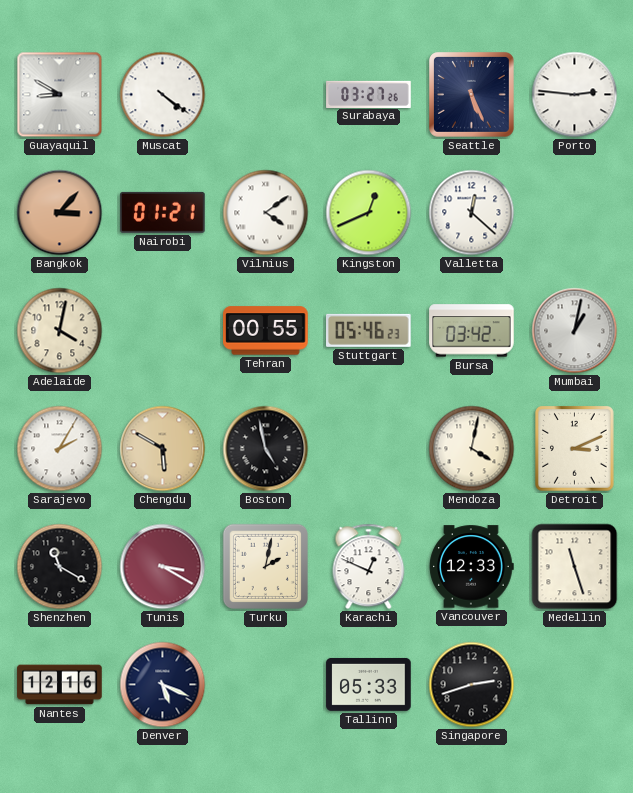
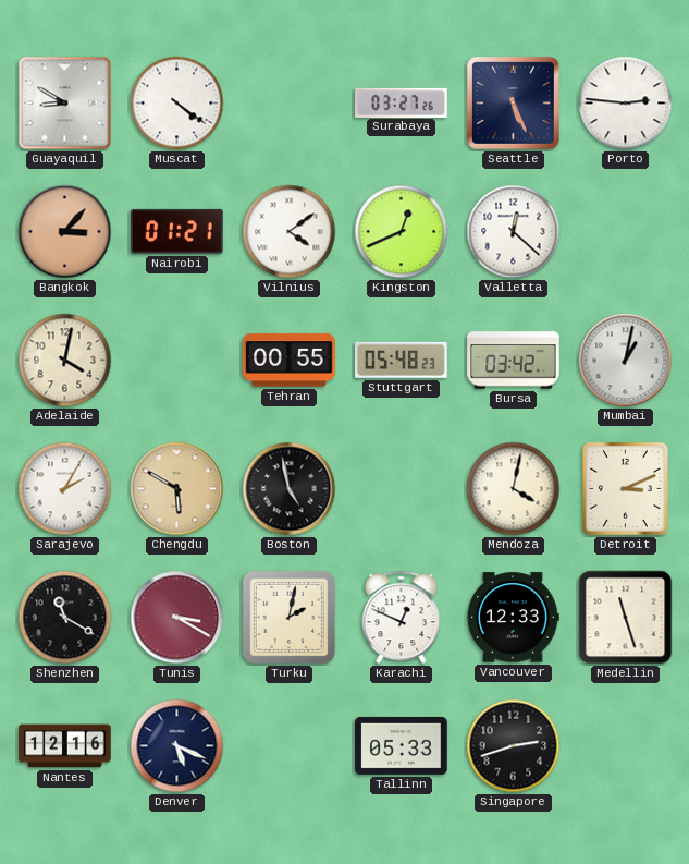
Stuttgart: 05:46 -> 05:48 (402, 360)
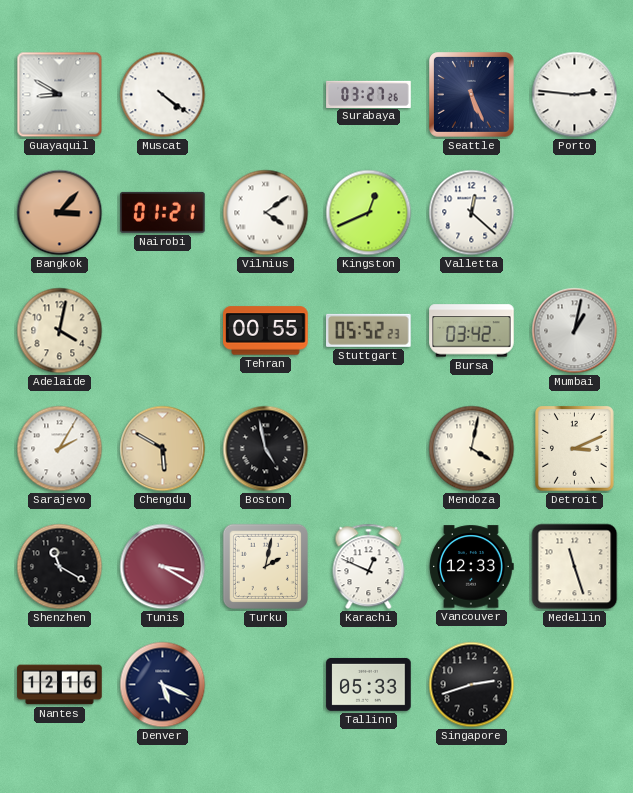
Stuttgart: 05:48 -> 05:52 (369, 330)
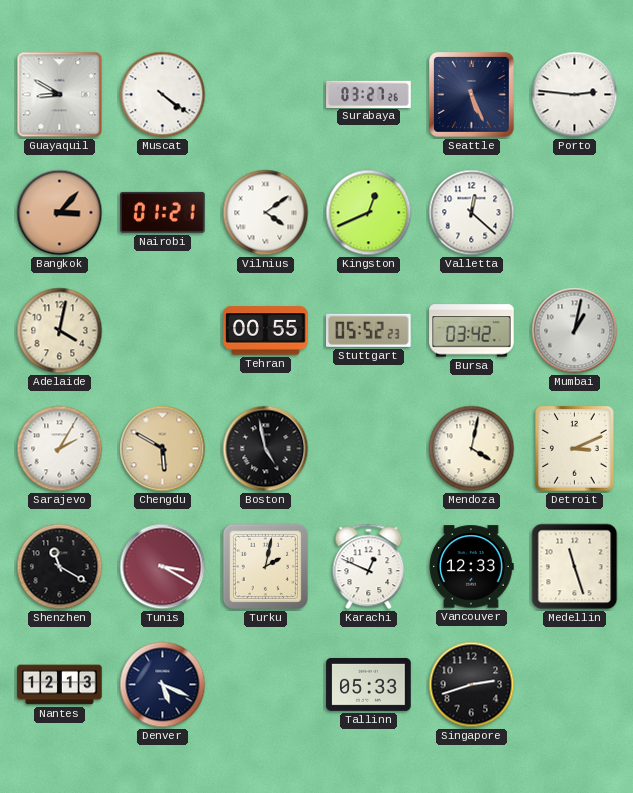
Nantes: 12:16 -> 12:13 (60, 685)
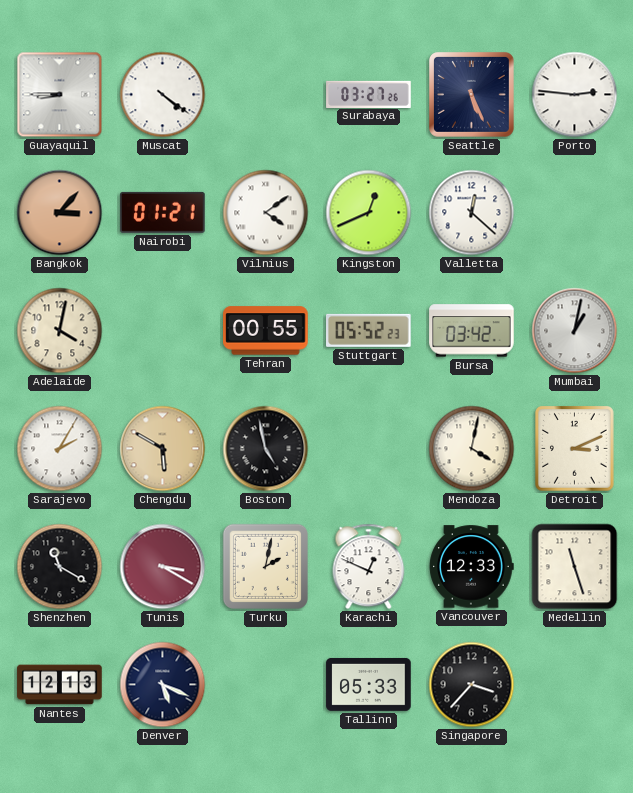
Guayaquil: 8:50 -> 8:45 (60, 95)
Singapore: 2:42 -> 3:37 (472, 685)
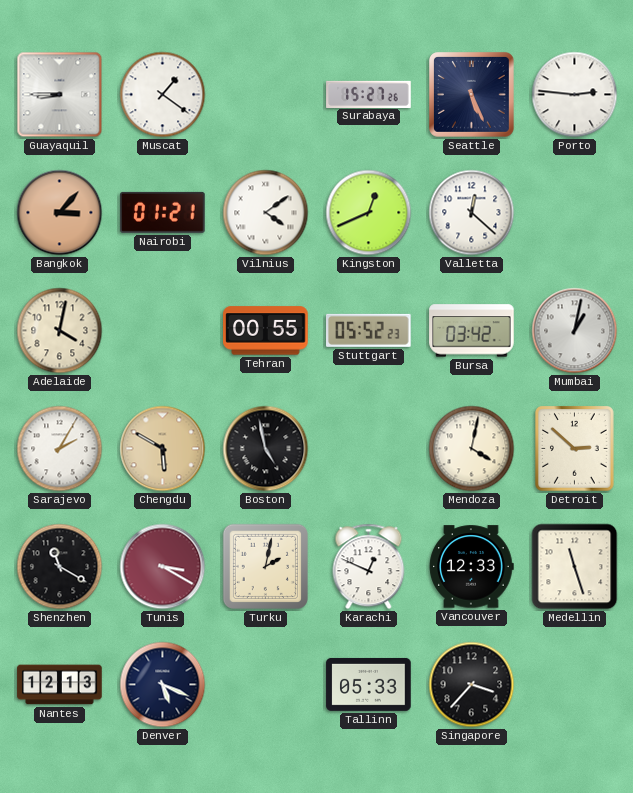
Muscat: 4:21 -> 1:21 (163, 95)
Surabaya: 03:27 -> 15:27 (369, 94)
Detroit: 3:11 -> 2:52 (575, 449)
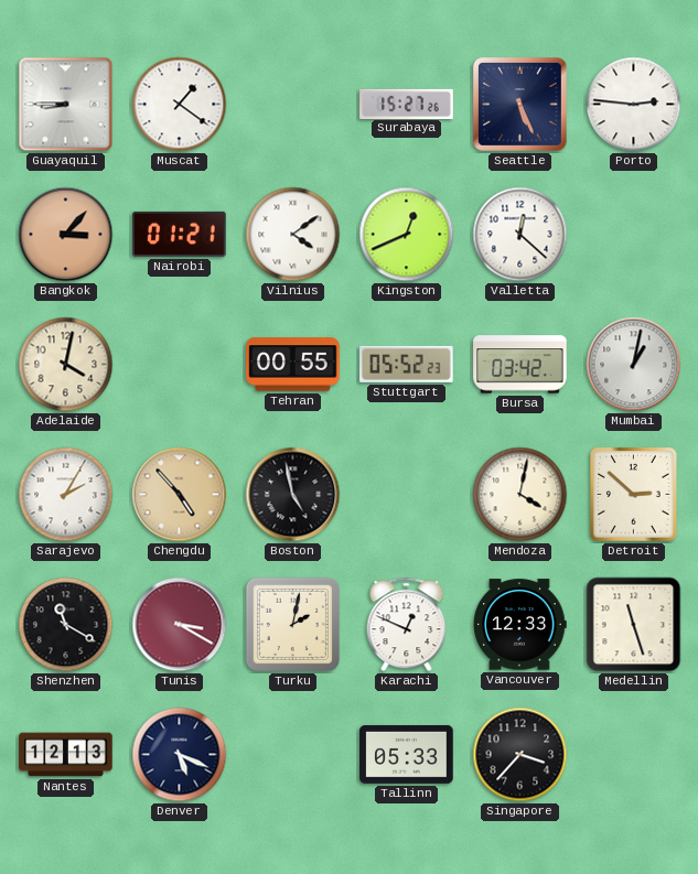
Chengdu: 5:50 -> 4:53 (180, 495)
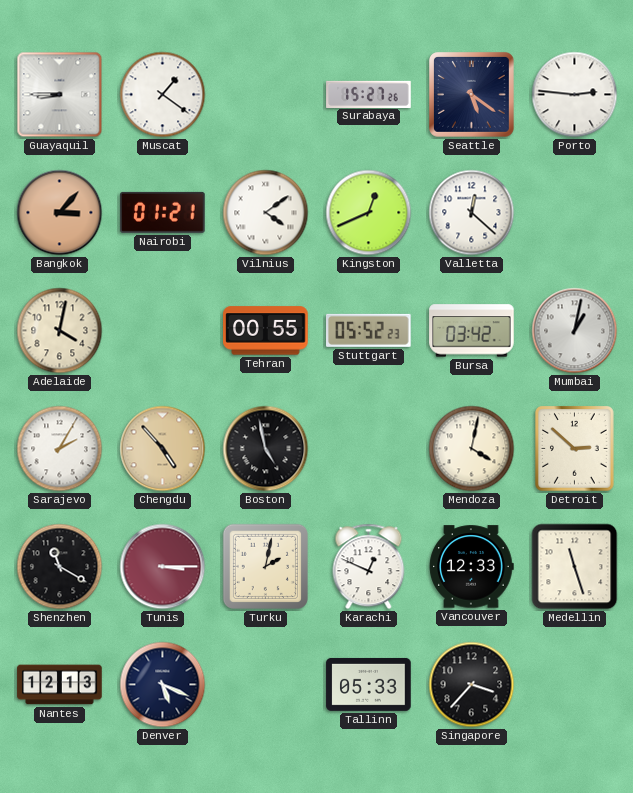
Seattle: 5:26 -> 5:21 (472, 95)
Tunis: 3:20 -> 3:15 (163, 567)
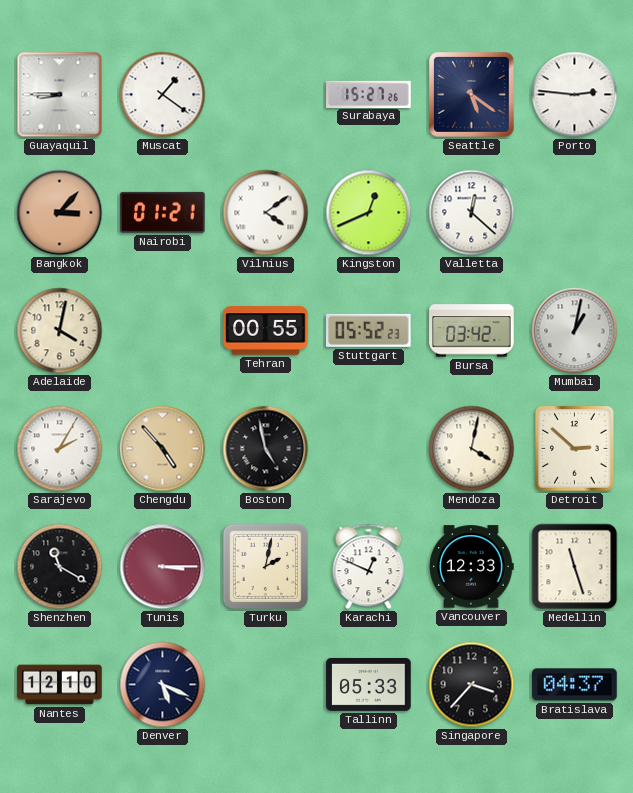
Nantes: 12:13 -> 12:10 (60, 685)
Bratislava: none -> 04:37 (575, 685)
